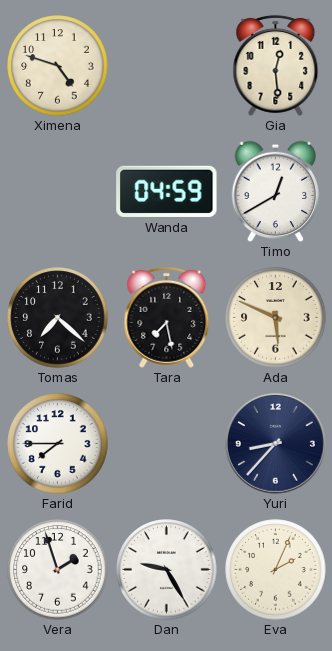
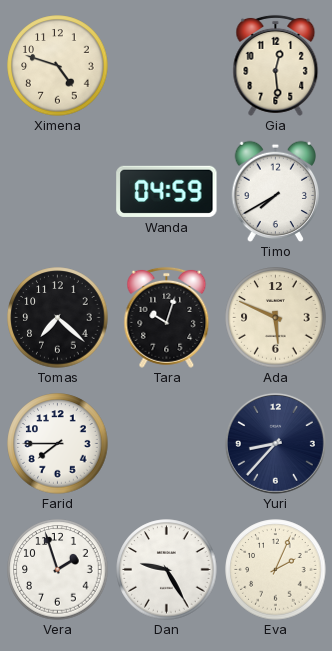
Timo: 12:40 -> 7:40 (276, 191)
Tara: 7:28 -> 10:03 (167, 317)
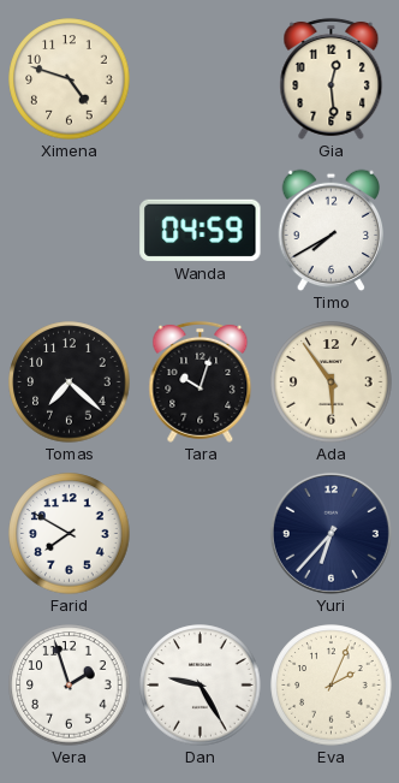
Ada: 5:49 -> 5:54 (332, 382)
Farid: 7:45 -> 7:50 (70, 534)
Yuri: 8:37 -> 6:37 (330, 533)
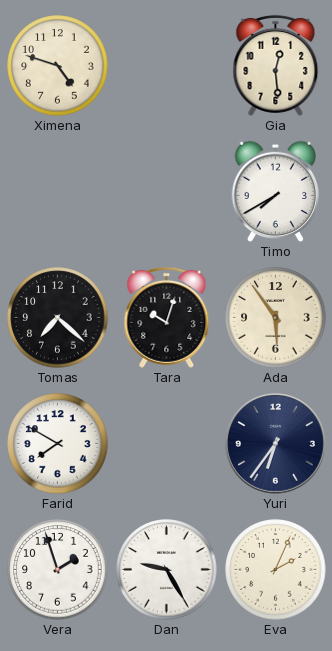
Wanda: 04:59 -> none (201, 230)
Yuri: 6:37 -> 6:36 (275, 443)
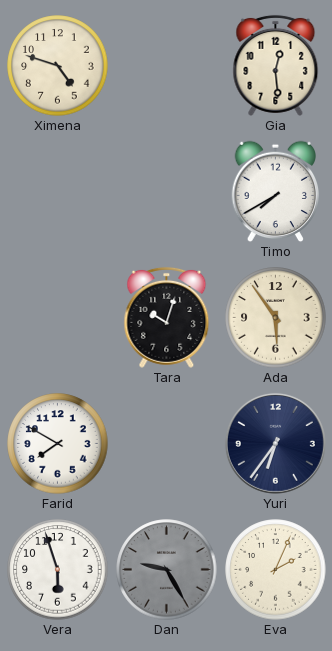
Tomas: 7:22 -> none (58, 318)
Vera: 1:57 -> 5:57 (58, 570)
Dan dial: white -> grey (167, 570)
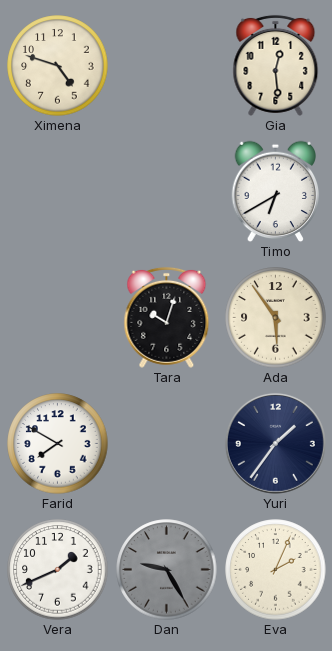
Timo: 7:40 -> 6:40 (276, 191)
Yuri: 6:36 -> 1:36 (275, 443)
Vera: 5:57 -> 1:41 (58, 570)
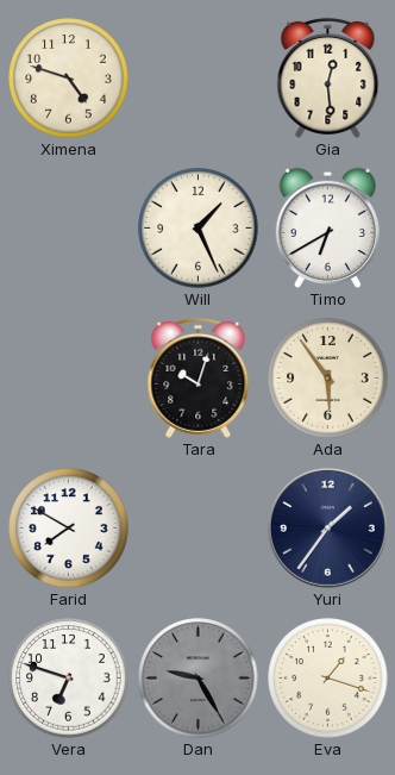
Will: none -> 1:26 (199, 229)
Vera: 1:41 -> 6:48 (69, 679)
Eva: 2:04 -> 1:18 (328, 679)
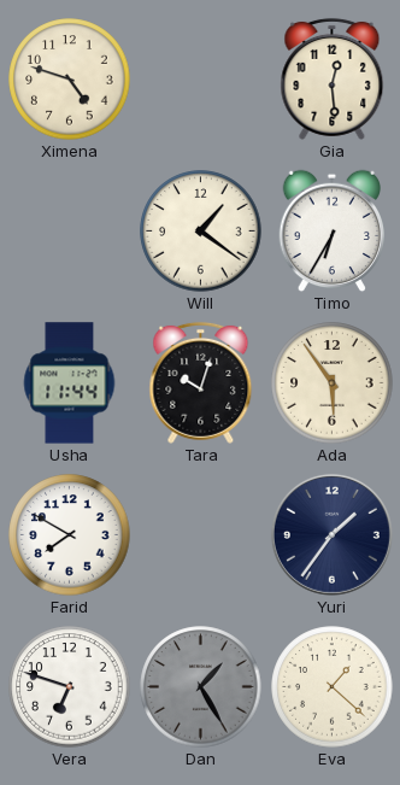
Will: 1:26 -> 1:21 (201, 232)
Timo: 6:40 -> 6:35 (333, 230)
Usha: none -> 11:44 (70, 383)
Dan: 9:25 -> 1:25 (201, 687)
Eva: 1:18 -> 1:22 (333, 687)
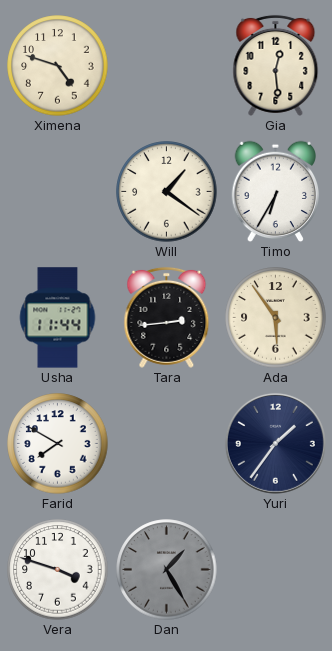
Tara: 10:03 -> 2:44 (167, 317)
Vera: 6:48 -> 3:48 (58, 570)
Eva: 1:22 -> none (333, 687)
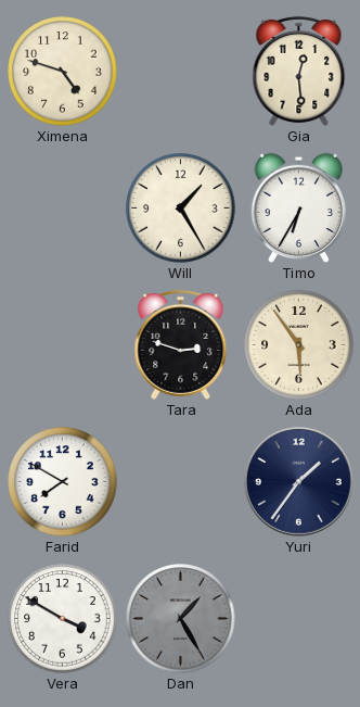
Will: 1:21 -> 1:25 (181, 209)
Usha: 11:44 -> none (58, 318)
Tara: 2:44 -> 2:48 (181, 344)
Vera: 3:48 -> 3:50 (63, 619)
